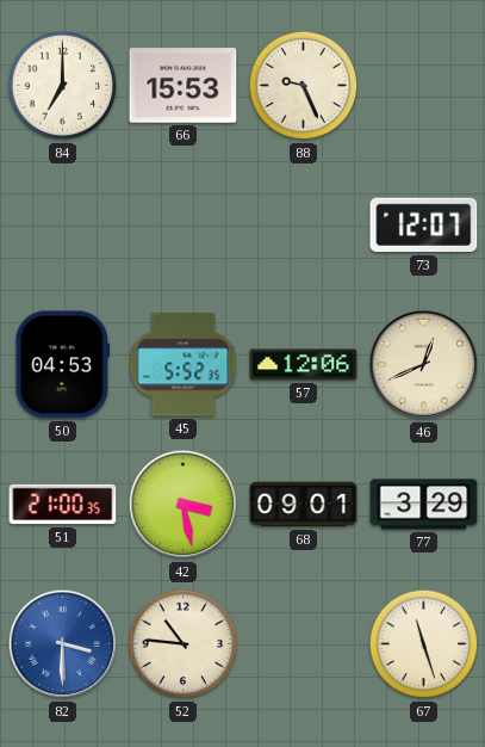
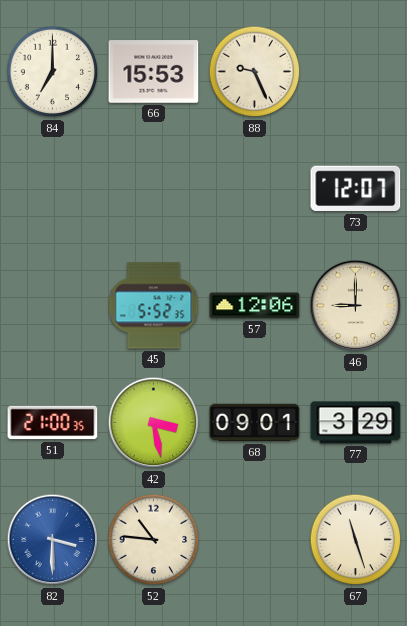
50: 04:53 -> none (62, 365)
46: 12:41 -> 9:00 (356, 306)
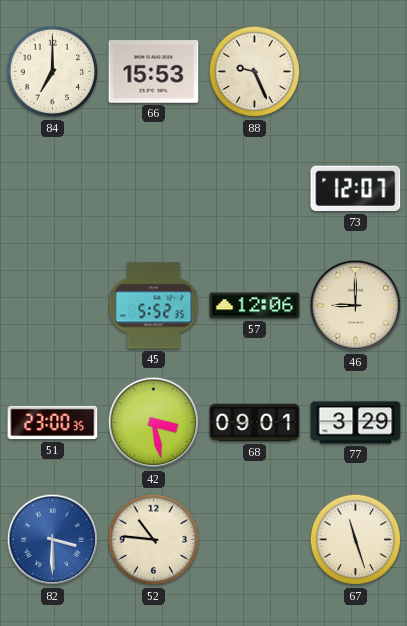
51: 21:00 -> 23:00 (53, 423)
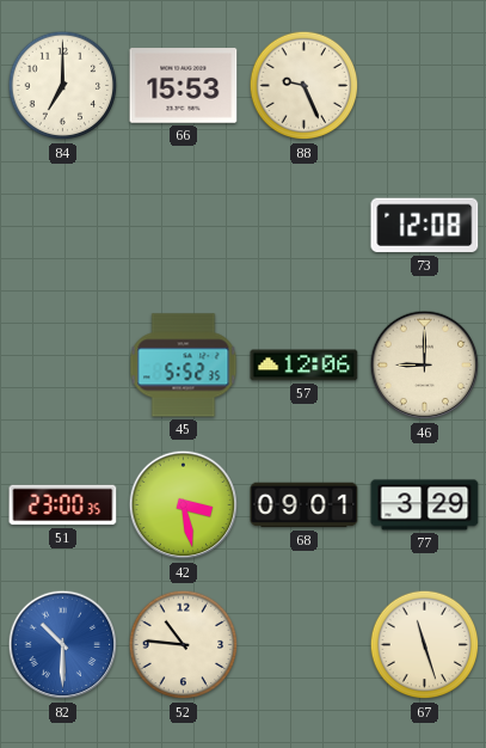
73: 12:07 -> 12:08 (425, 226)
82: 3:30 -> 10:30 (63, 645)
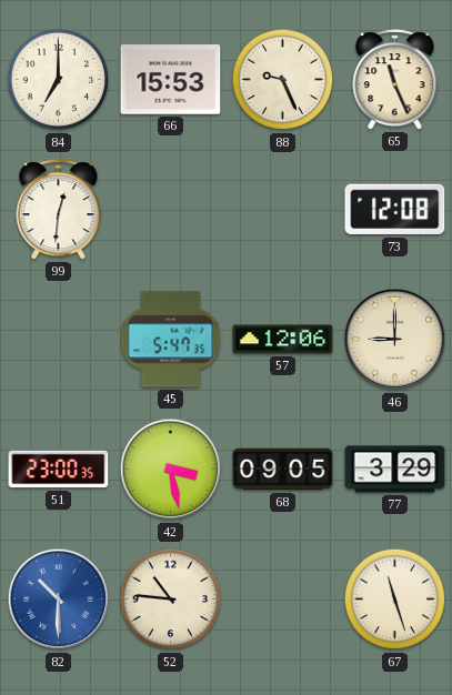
65: none -> 11:26 (395, 80)
99: none -> 12:31 (59, 210)
45: 5:52 -> 5:47 (171, 340)
68: 09:01 -> 09:05 (283, 470)
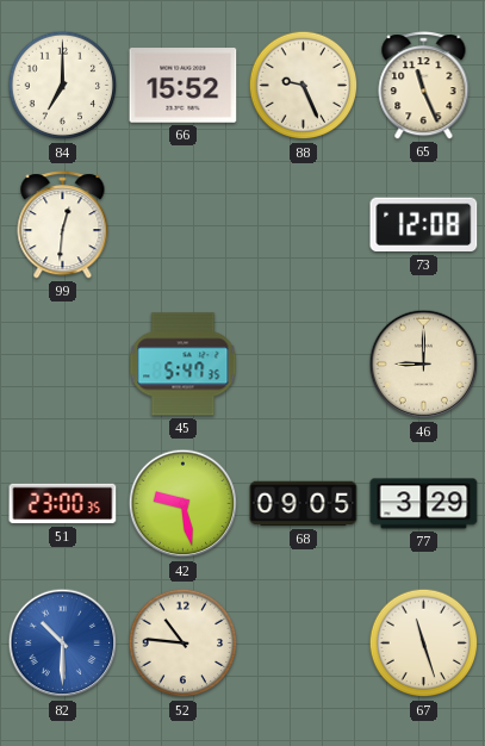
66: 15:53 -> 15:52 (184, 86)
57: 12:06 -> none (283, 340)
42: 3:28 -> 9:28 (184, 504)
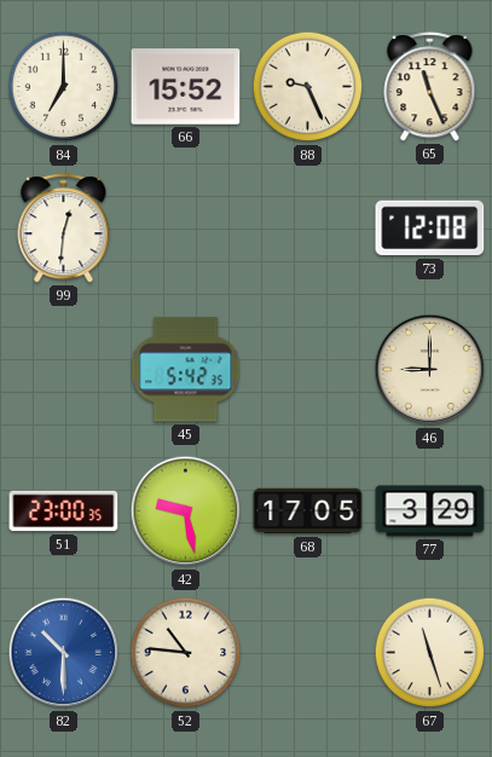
45: 5:47 -> 5:42 (186, 370)
68: 09:05 -> 17:05 (308, 512)
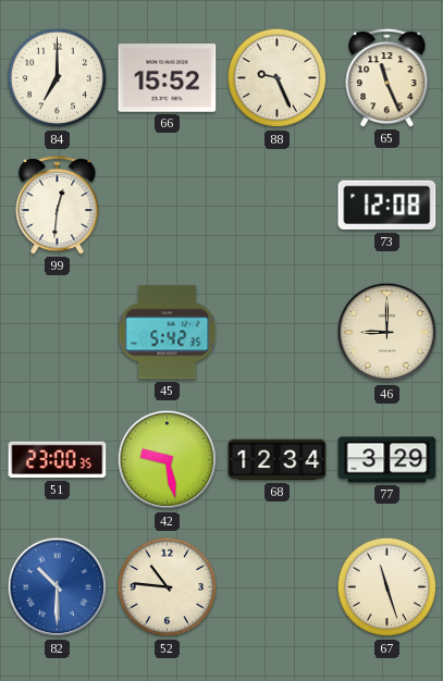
68: 17:05 -> 12:34 (278, 460)
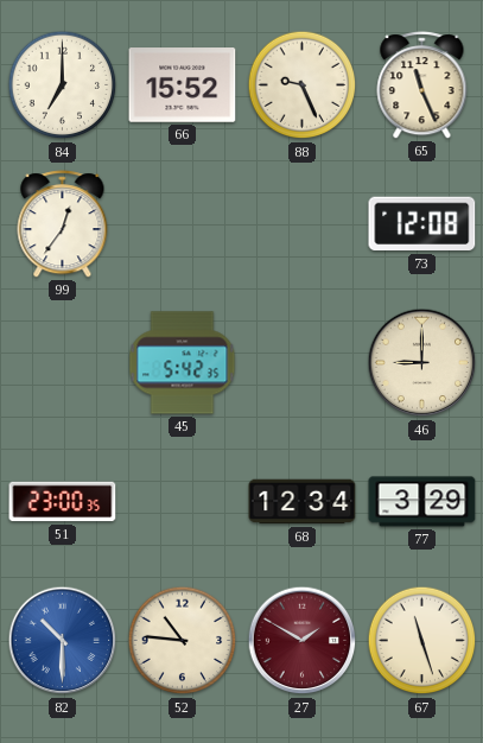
99: 12:31 -> 12:36 (63, 224)
42: 9:28 -> none (168, 460)
27: none -> 1:50 (303, 641)
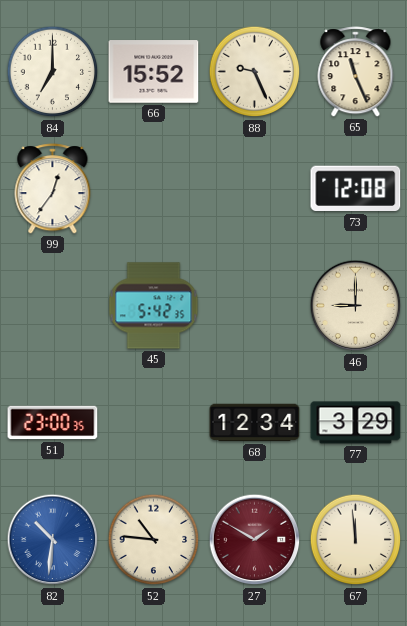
82: 10:30 -> 10:31 (53, 540)
67: 11:27 -> 11:59 (356, 540)
